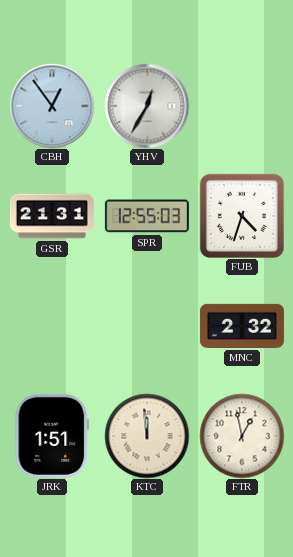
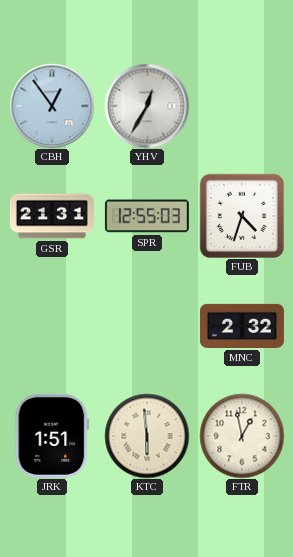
KTC: 11:59 -> 5:59 (147, 436)
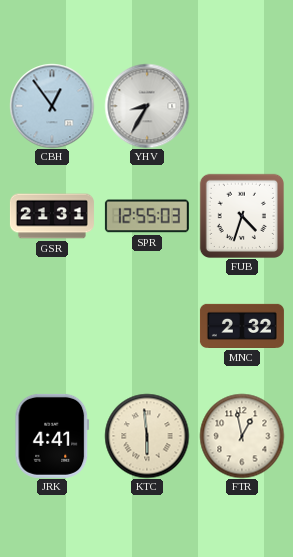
YHV: 12:35 -> 8:35 (147, 106)
JRK: 1:51 -> 4:41 (52, 436)
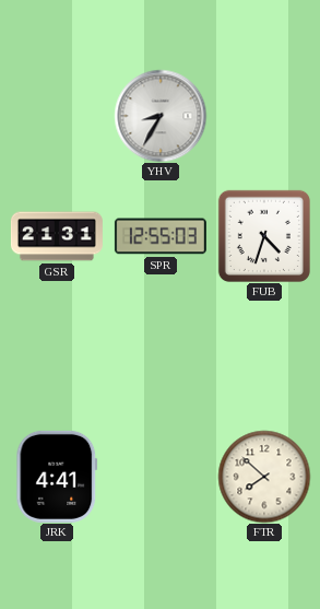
CBH: 12:54 -> none (52, 106)
MNC: 2:32 -> none (242, 326)
KTC: 5:59 -> none (147, 436)
FTR: 12:58 -> 7:52 (264, 477)
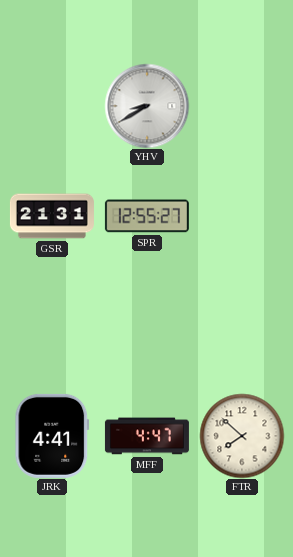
YHV: 8:35 -> 8:40 (147, 106)
SPR: 12:55:03 -> 12:55:27 (147, 216)
FUB: 4:33 -> none (264, 236)
MFF: none -> 4:47 (147, 436)
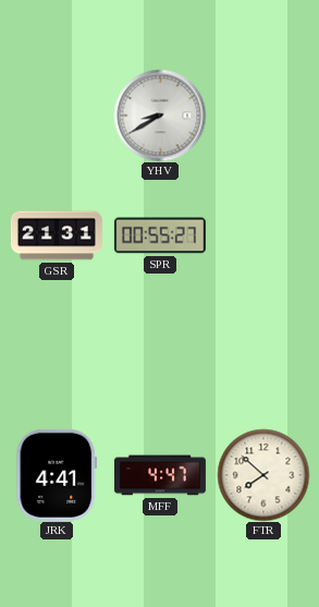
SPR: 12:55 -> 00:55 (160, 235)
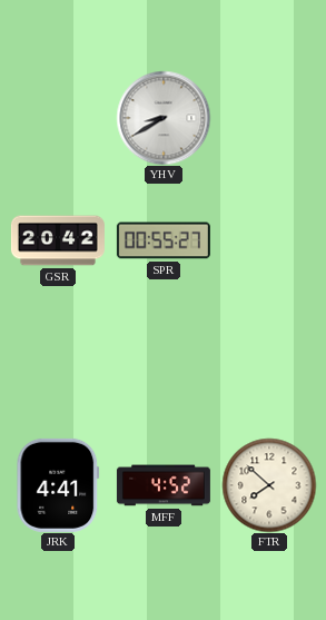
GSR: 21:31 -> 20:42 (58, 240)
MFF: 4:47 -> 4:52 (164, 485)
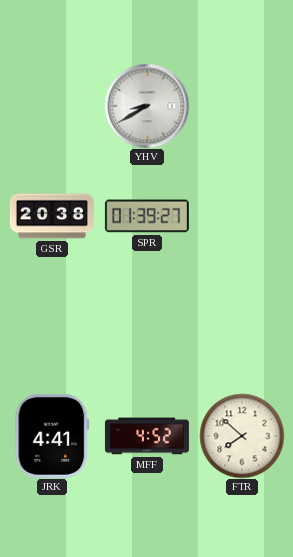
GSR: 20:42 -> 20:38 (52, 216)
SPR: 00:55 -> 01:39 (147, 216)
